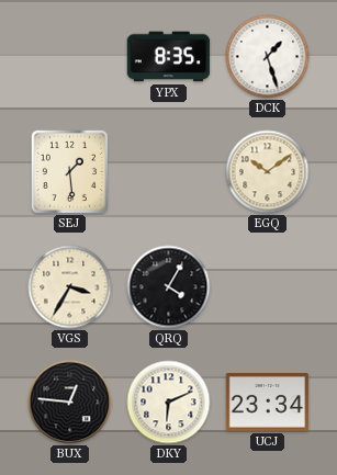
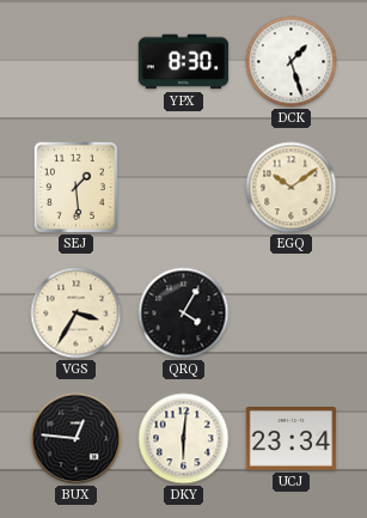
YPX: 8:35 -> 8:30 (184, 62)
DKY: 6:11 -> 6:01 (184, 439)
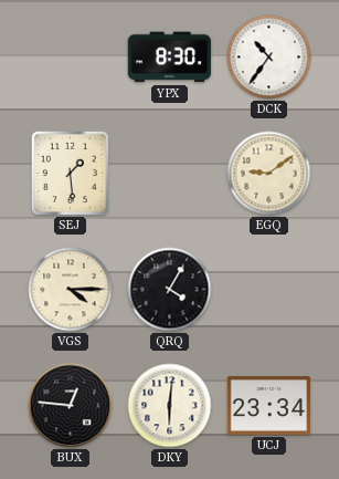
DCK: 1:27 -> 10:36 (269, 58)
EGQ: 10:09 -> 9:09 (269, 174)
VGS: 3:35 -> 4:15 (71, 290)
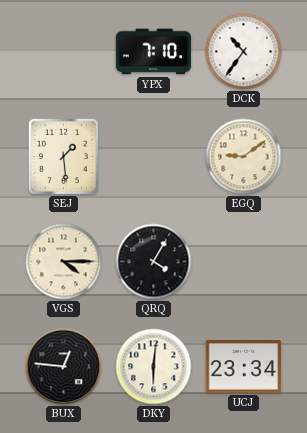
YPX: 8:30 -> 7:10 (154, 52)
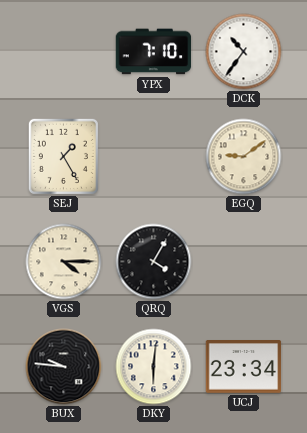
SEJ: 1:29 -> 1:25 (63, 156)
BUX: 12:46 -> 9:46 (64, 367)
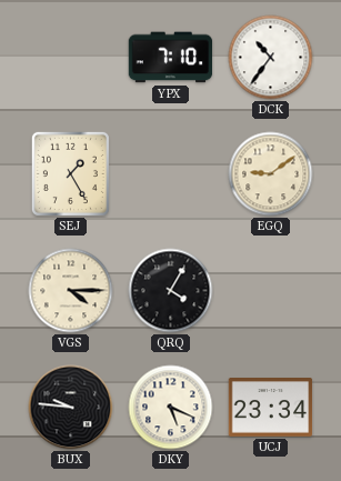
DKY: 6:01 -> 5:19 (171, 408)
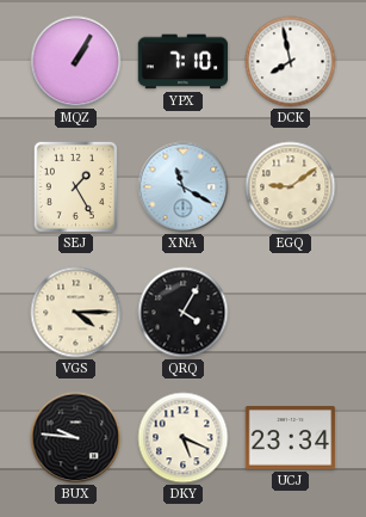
MQZ: none -> 1:05 (76, 62)
DCK: 10:36 -> 7:58 (291, 62)
XNA: none -> 11:20 (184, 187)
